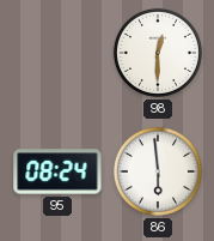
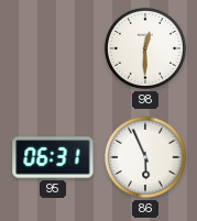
95: 08:24 -> 06:31 (53, 157)
86: 5:59 -> 5:56 (145, 157)
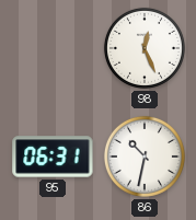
98: 12:30 -> 12:26 (145, 48)
86: 5:56 -> 10:32 (145, 157)
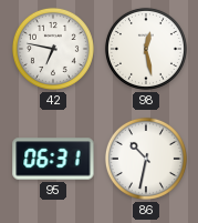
42: none -> 6:47 (53, 49)
98: 12:26 -> 12:28 (146, 49)
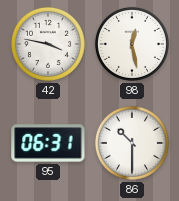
42: 6:47 -> 3:47 (48, 44)
86: 10:32 -> 10:30 (132, 143)
